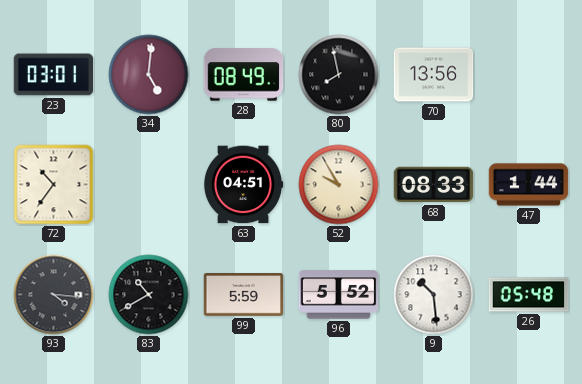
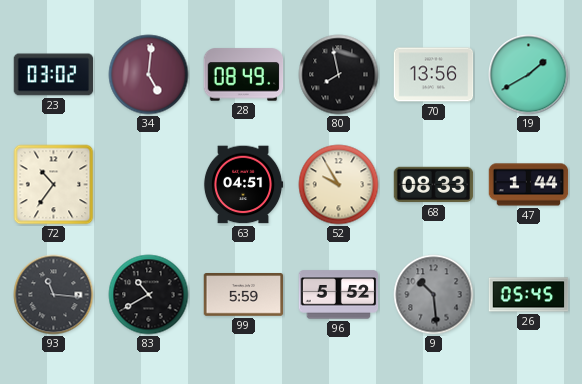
23: 03:01 -> 03:02 (54, 75)
19: none -> 1:40 (529, 75)
93: 4:16 -> 11:16 (54, 295)
9 dial: white -> grey (434, 295)
26: 05:48 -> 05:45 (529, 295)
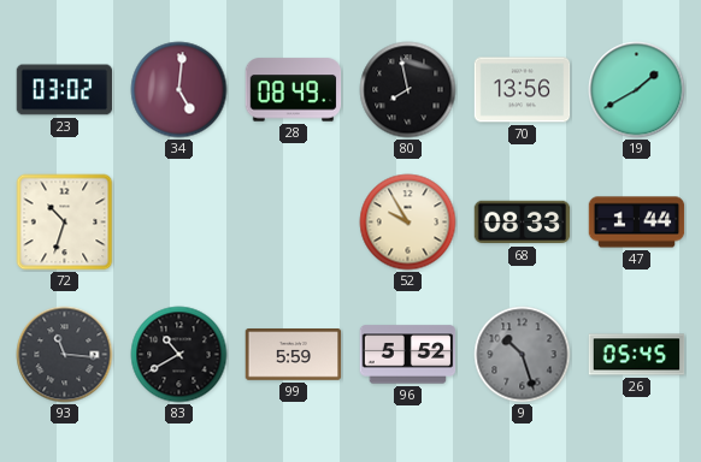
72: 10:36 -> 10:33 (65, 223)
63: 04:51 -> none (243, 185)
9: 10:29 -> 10:27 (523, 355)
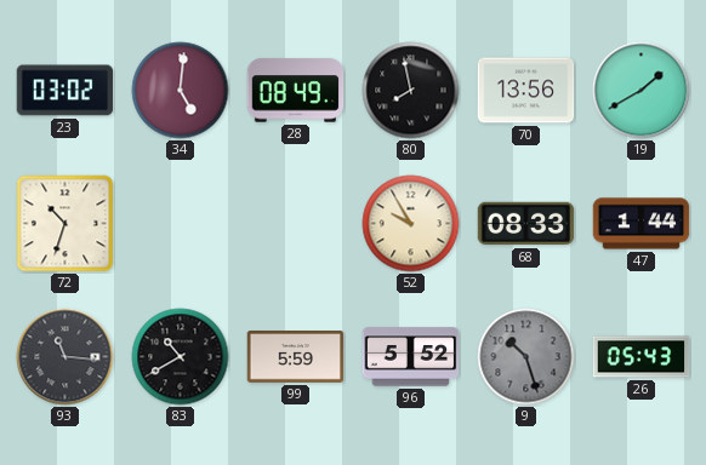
26: 05:45 -> 05:43 (642, 357)
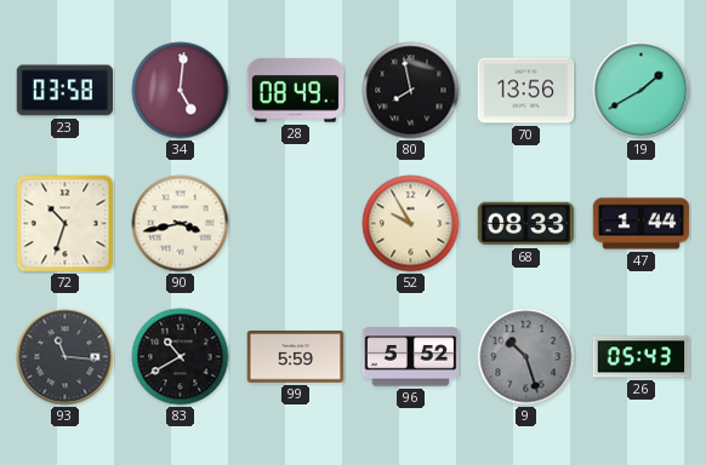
23: 03:02 -> 03:58 (66, 91)
90: none -> 3:43 (181, 224)
